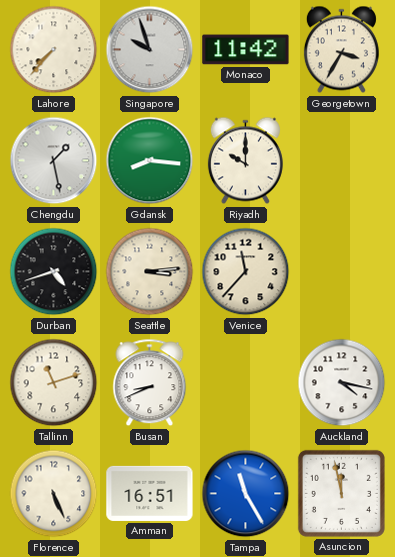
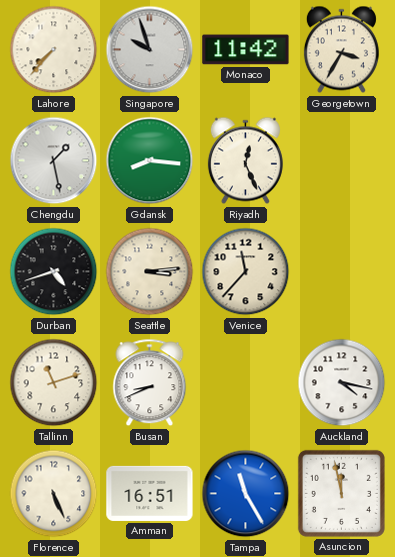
Riyadh: 10:00 -> 12:26 (245, 161)
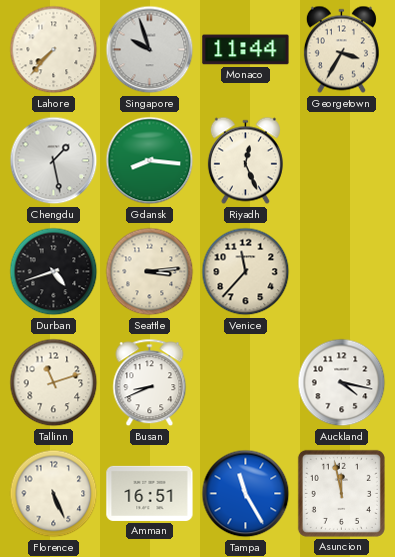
Monaco: 11:42 -> 11:44 (246, 50)
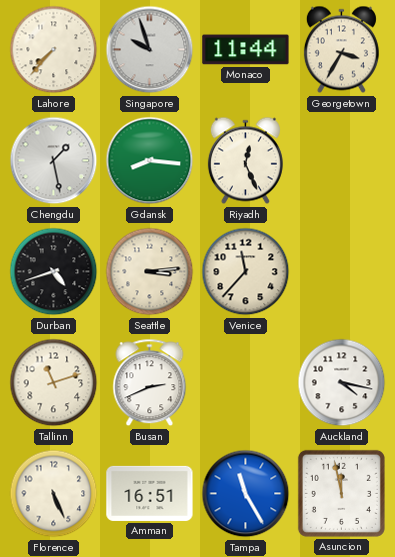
Busan: 8:41 -> 2:41 (150, 383)
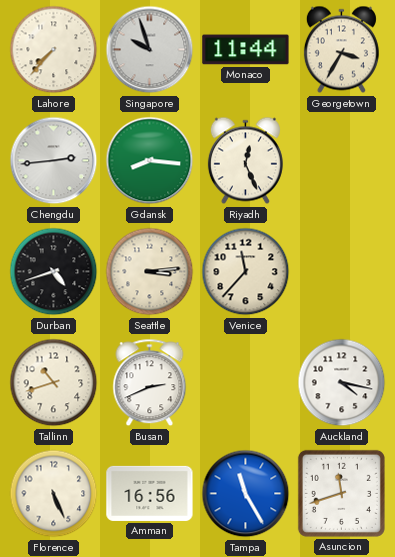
Chengdu: 1:28 -> 2:44 (54, 161)
Tallinn: 11:12 -> 10:42 (54, 383)
Amman: 16:51 -> 16:56 (150, 493)
Asuncion: 11:58 -> 11:42 (341, 493)
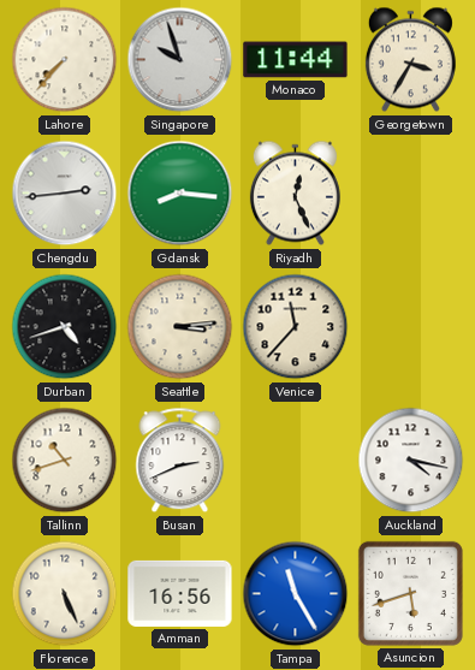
Asuncion: 11:42 -> 5:42 (410, 593)
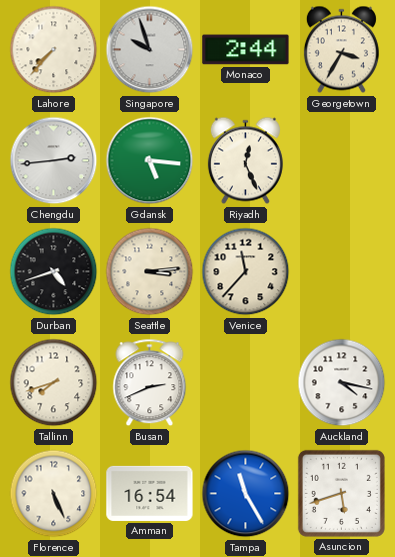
Monaco: 11:44 -> 2:44 (246, 50)
Gdansk: 8:16 -> 5:16 (150, 161)
Tallinn: 10:42 -> 7:42 (54, 383)
Amman: 16:56 -> 16:54 (150, 493)
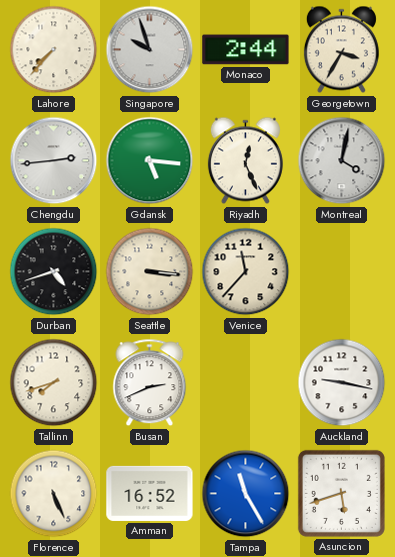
Montreal: none -> 4:02 (342, 161)
Seattle: 3:14 -> 3:16 (150, 272)
Auckland: 4:17 -> 9:17 (342, 383)
Amman: 16:54 -> 16:52 (150, 493)
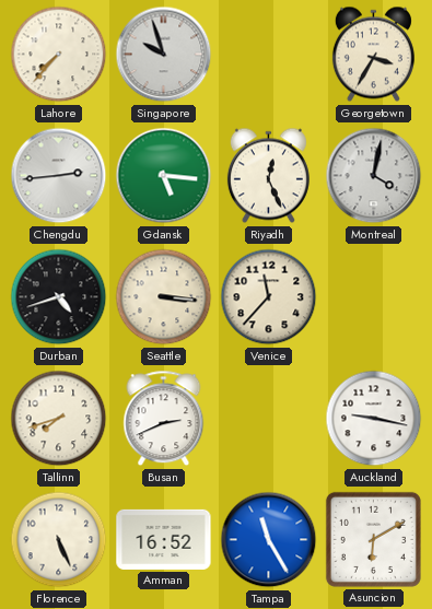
Monaco: 2:44 -> none (246, 50)
Asuncion: 5:42 -> 6:10 (373, 539)
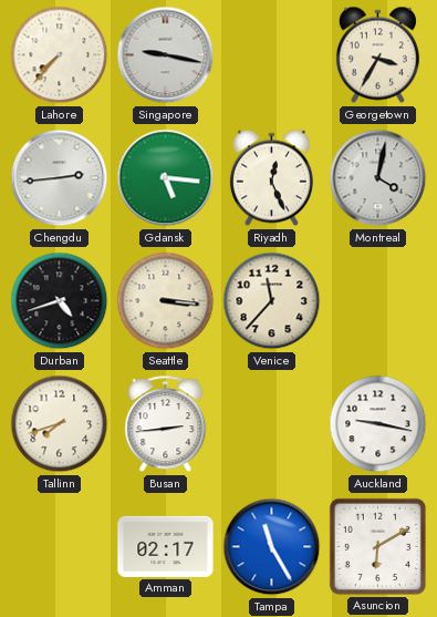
Singapore: 9:57 -> 9:17 (166, 55)
Busan: 2:41 -> 2:44 (166, 424)
Florence: 5:26 -> none (59, 540)
Amman: 16:52 -> 02:17 (166, 546)
